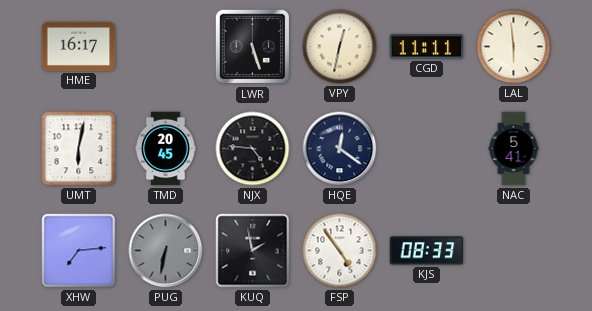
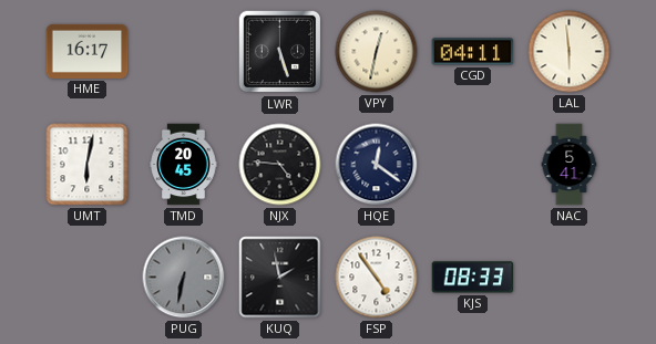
CGD: 11:11 -> 04:11 (473, 52)
XHW: 7:14 -> none (79, 251)
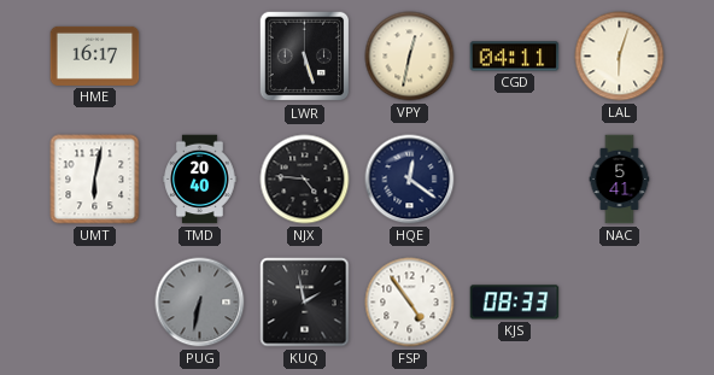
LAL: 5:59 -> 6:03 (620, 57)
TMD: 20:45 -> 20:40 (200, 180)
